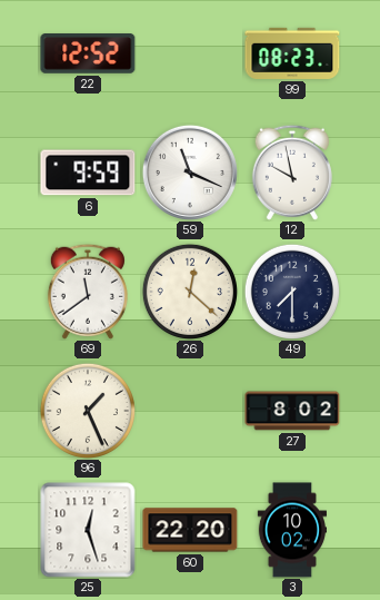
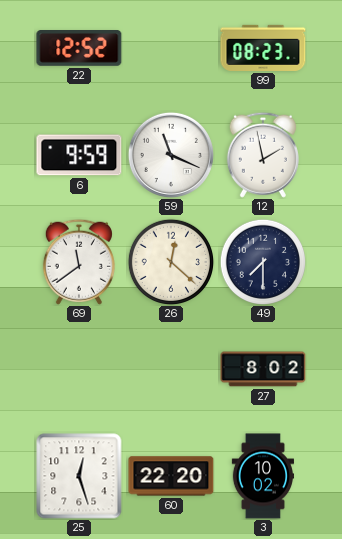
12: 9:58 -> 1:58 (263, 155)
96: 1:26 -> none (87, 410)
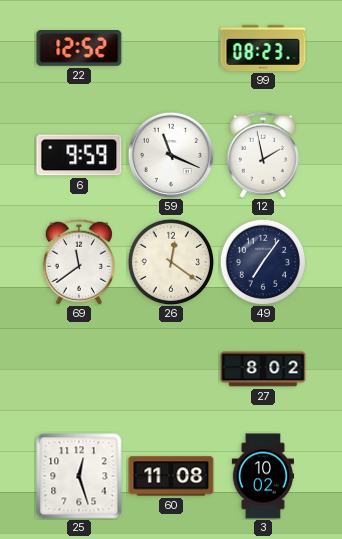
26: 12:22 -> 12:21 (170, 261)
49: 7:30 -> 7:06 (262, 261)
60: 22:20 -> 11:08 (171, 476)
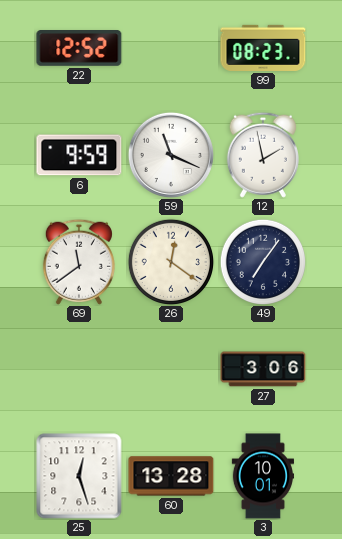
27: 8:02 -> 3:06 (263, 369)
60: 11:08 -> 13:28 (171, 476)
3: 10:02 -> 10:01 (263, 476)
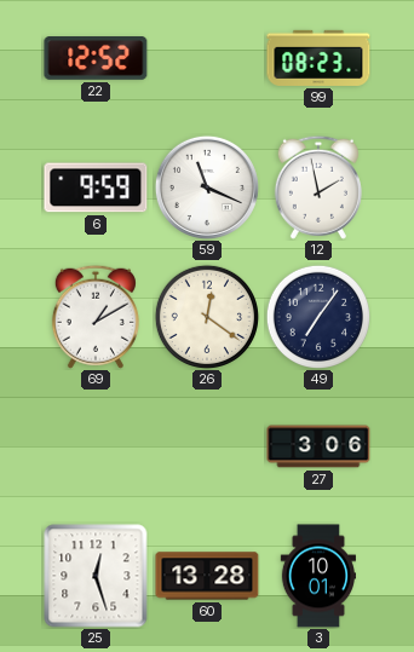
69: 11:39 -> 1:10 (96, 317)
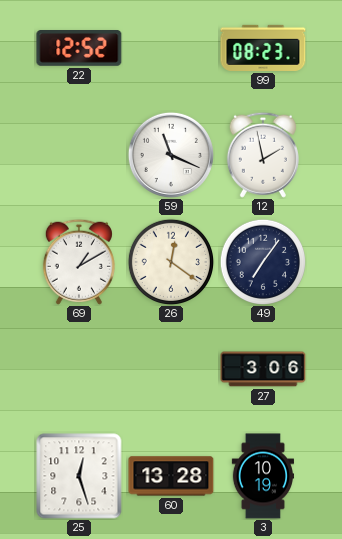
6: 9:59 -> none (96, 187)
3: 10:01 -> 10:19 (263, 476)
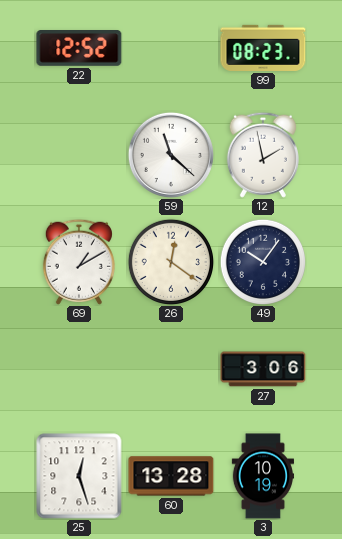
59: 11:19 -> 11:22 (171, 155)
49: 7:06 -> 10:06 (262, 261)
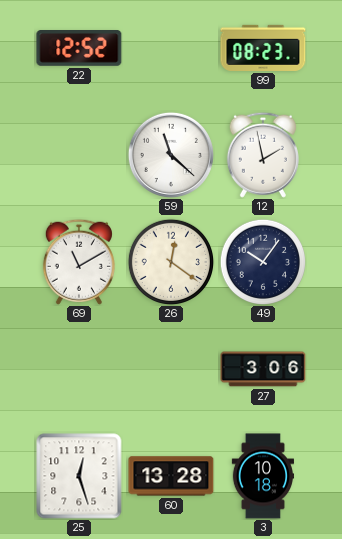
69: 1:10 -> 11:10 (79, 262)
3: 10:19 -> 10:18 (263, 476)
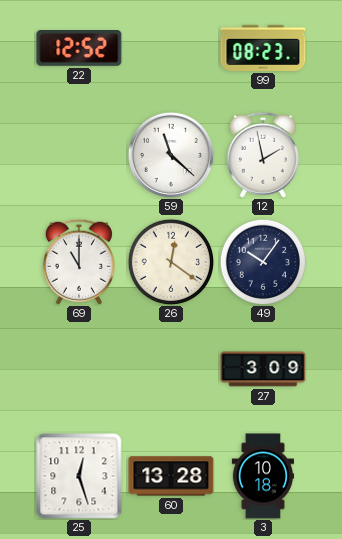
69: 11:10 -> 11:00 (79, 262)
27: 3:06 -> 3:09 (263, 369)
